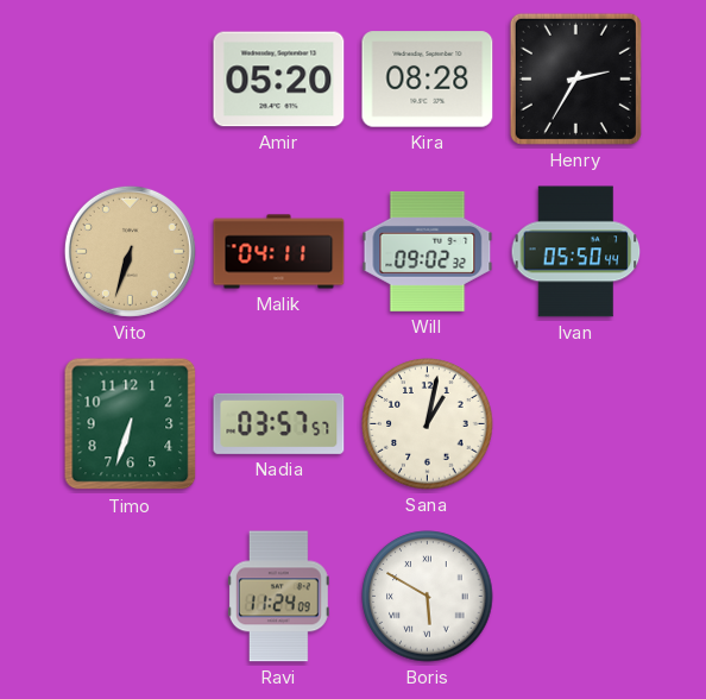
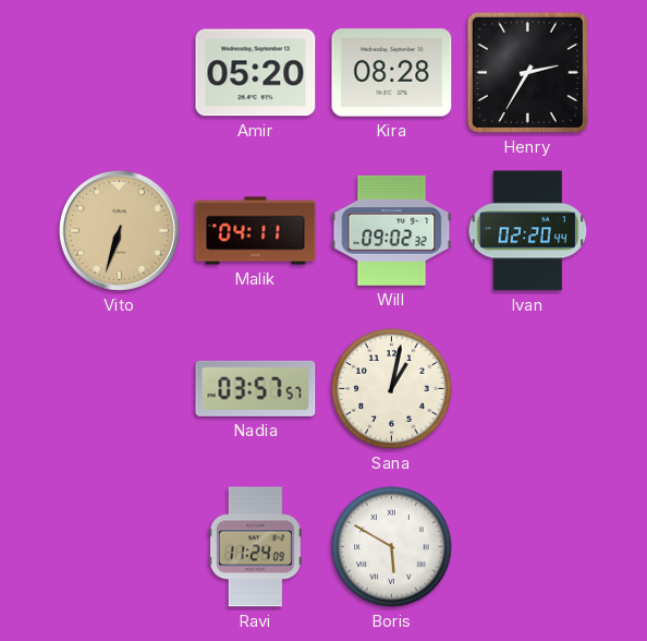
Ivan: 05:50 -> 02:20 (528, 231)
Timo: 6:33 -> none (131, 424)
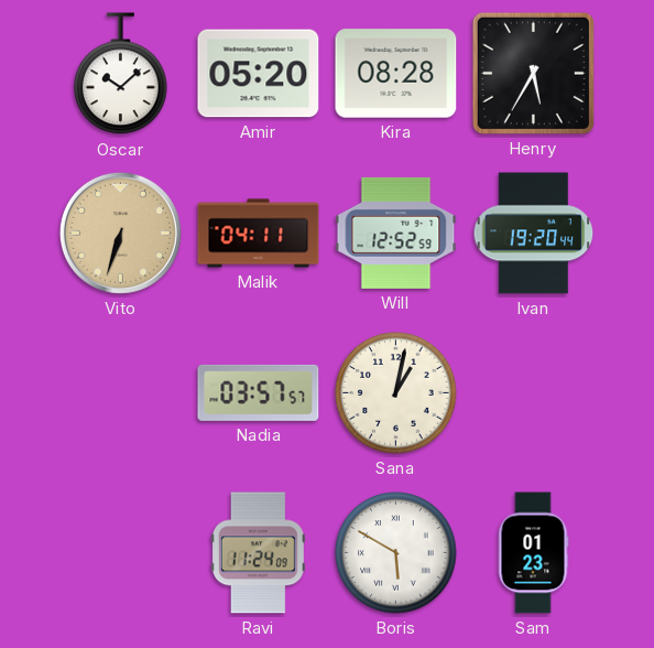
Oscar: none -> 10:08 (121, 74)
Henry: 2:35 -> 5:35 (533, 73)
Will: 09:02 -> 12:52 (396, 233)
Ivan: 02:20 -> 19:20 (534, 234)
Sam: none -> 01:23 (533, 553)
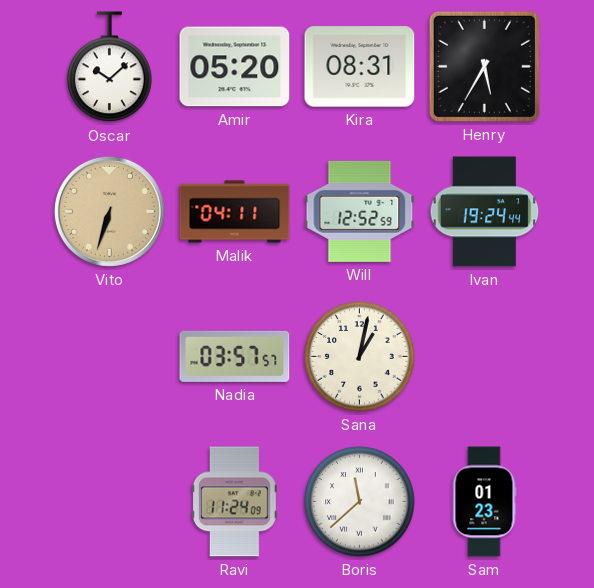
Kira: 08:28 -> 08:31 (360, 67)
Ivan: 19:20 -> 19:24 (485, 212)
Boris: 5:50 -> 11:38 (360, 502)
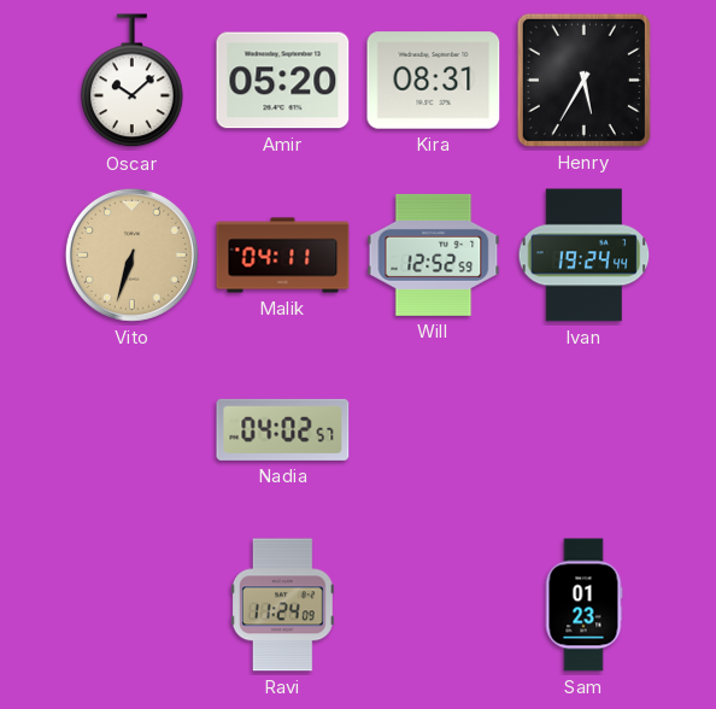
Nadia: 03:57 -> 04:02 (283, 429)
Sana: 1:02 -> none (360, 357)
Boris: 11:38 -> none (360, 502)
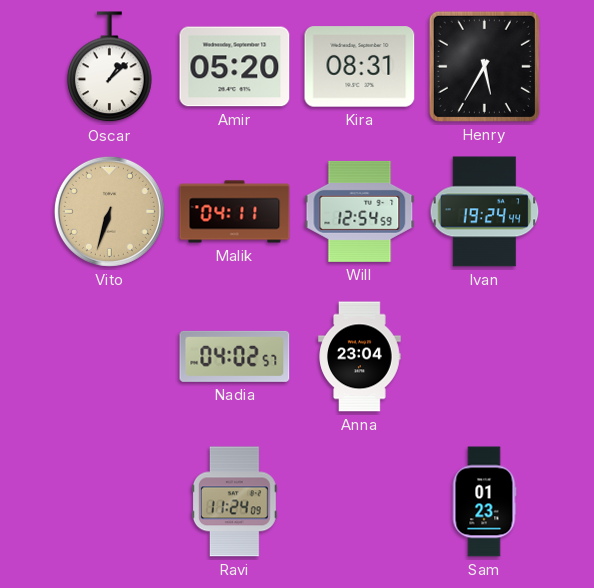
Oscar: 10:08 -> 1:08 (110, 67)
Will: 12:52 -> 12:54 (360, 211)
Anna: none -> 23:04 (360, 357)
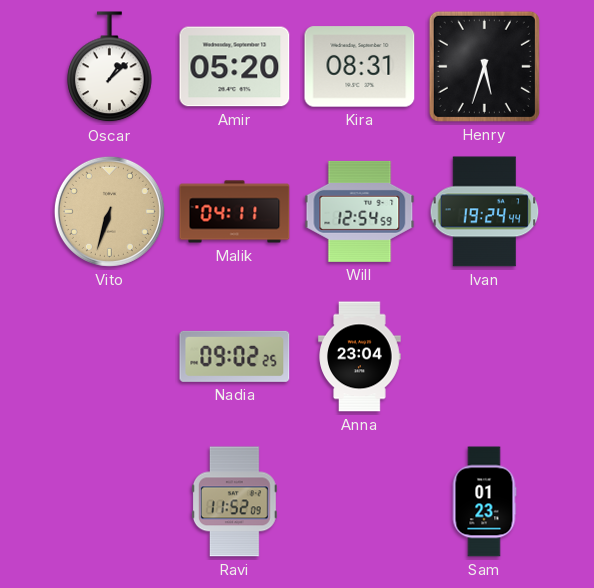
Henry: 5:35 -> 5:33 (484, 66)
Nadia: 04:02 -> 09:02 (235, 356)
Ravi: 11:24 -> 11:52 (234, 502)
